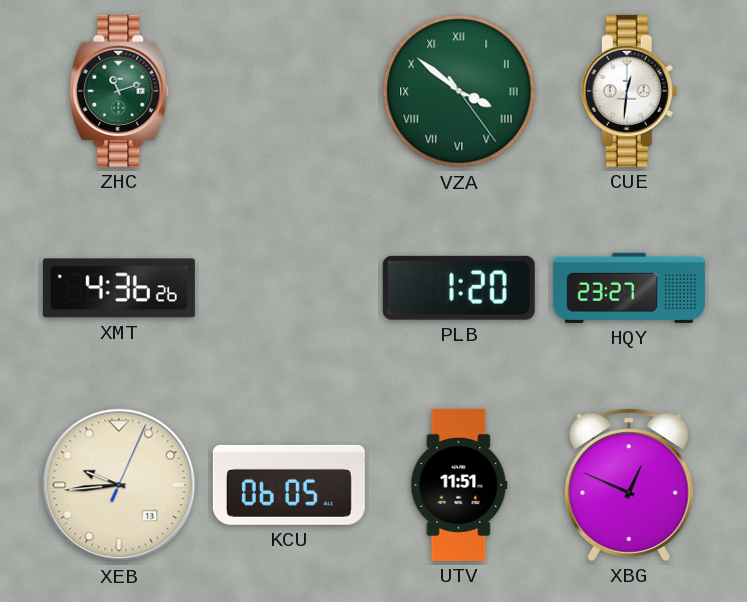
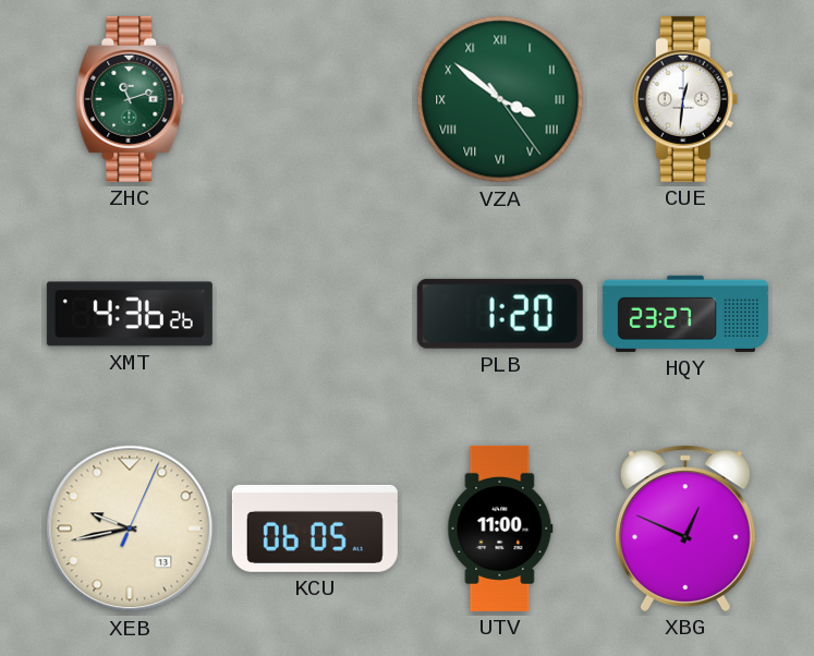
XEB: 9:44 -> 9:43 (130, 529)
UTV: 11:51 -> 11:00 (500, 529)
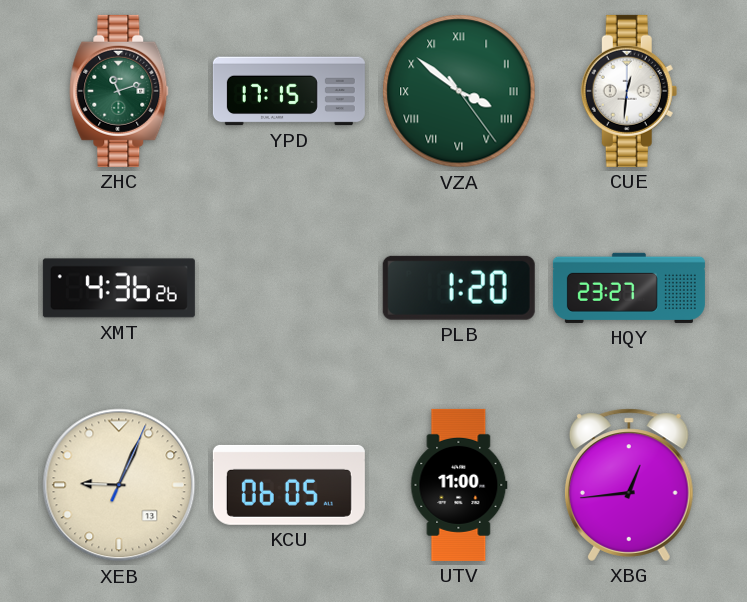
YPD: none -> 17:15 (289, 91)
XEB: 9:43 -> 9:04 (119, 485)
XBG: 12:49 -> 12:44 (629, 485)
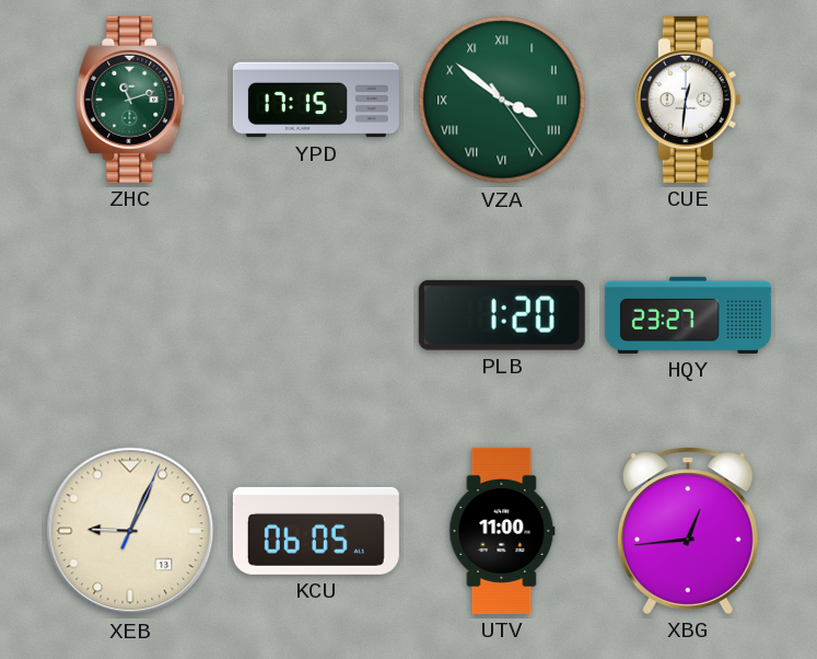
XMT: 4:36 -> none (119, 288)
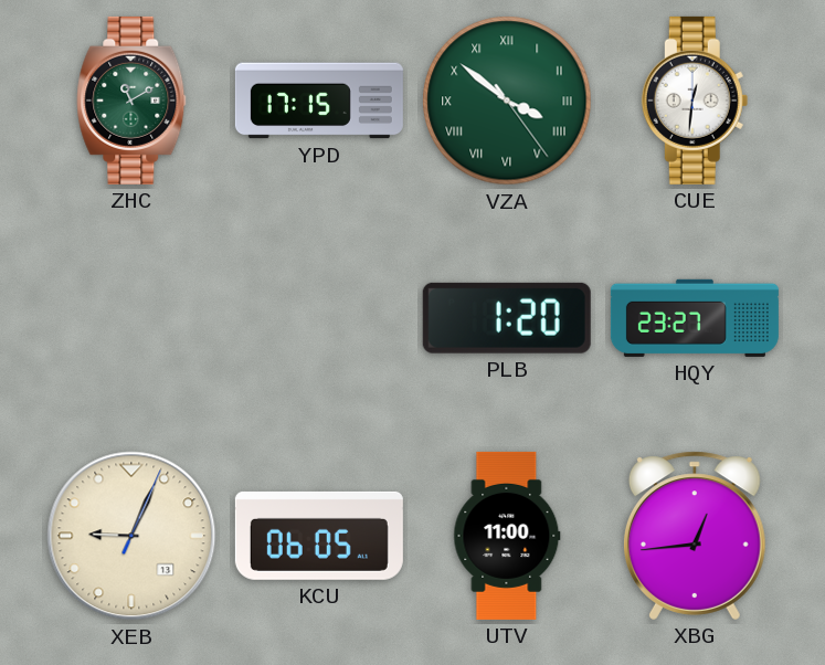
ZHC: 11:12 -> 11:10 (131, 101)
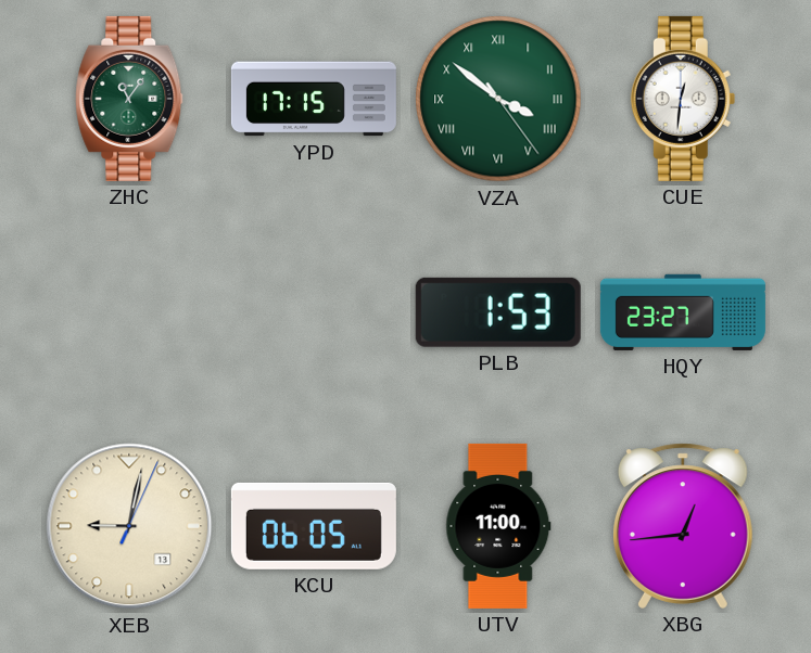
ZHC: 11:10 -> 11:06 (129, 99)
PLB: 1:20 -> 1:53 (498, 312)
XEB: 9:04 -> 9:02 (129, 526)
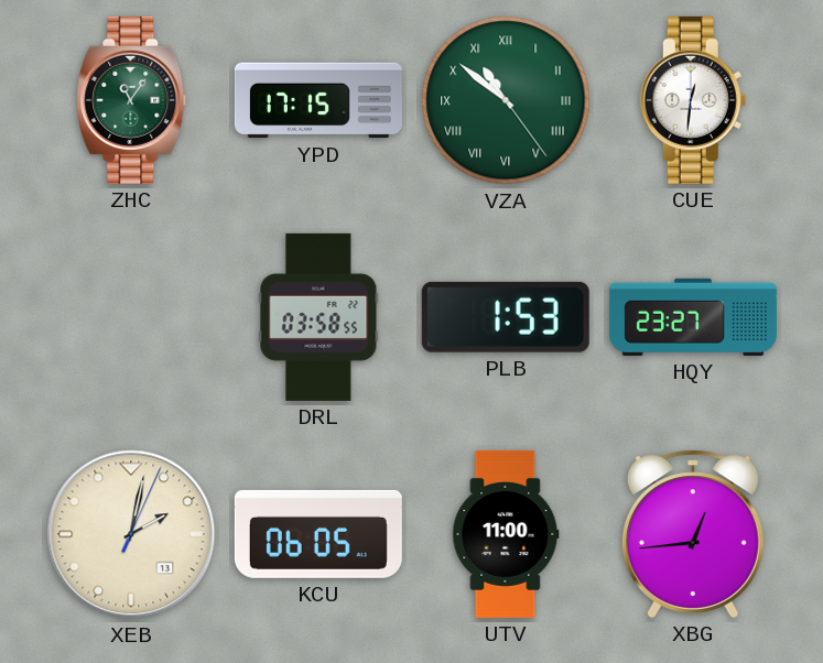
VZA: 3:51 -> 10:51 (506, 100)
DRL: none -> 03:58 (318, 317)
XEB: 9:02 -> 2:02 (131, 534)
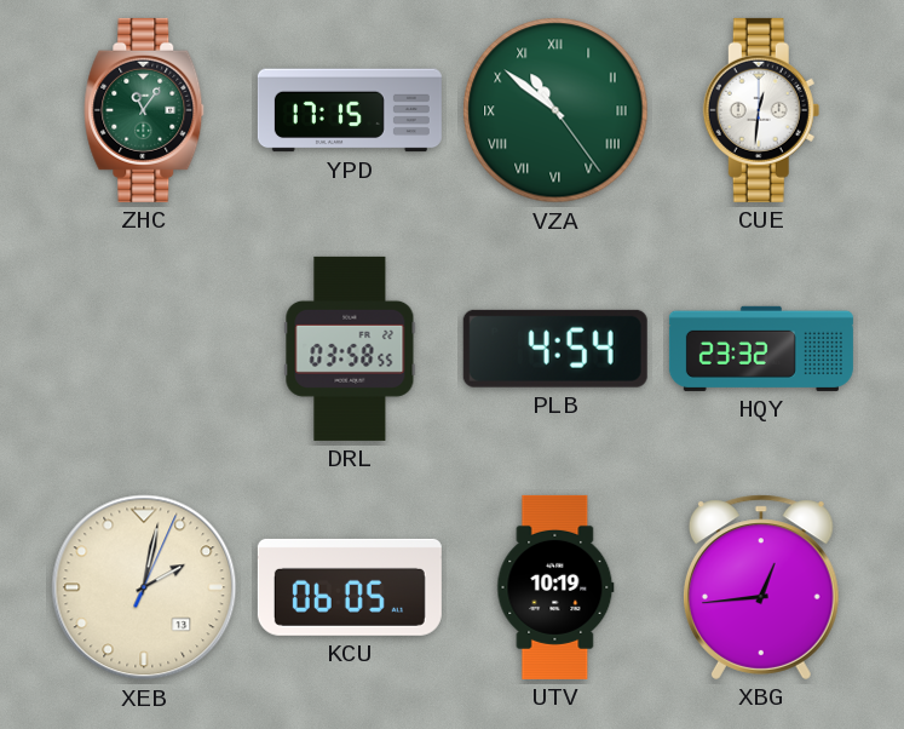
PLB: 1:53 -> 4:54 (555, 349)
HQY: 23:27 -> 23:32 (761, 349)
UTV: 11:00 -> 10:19 (555, 587)
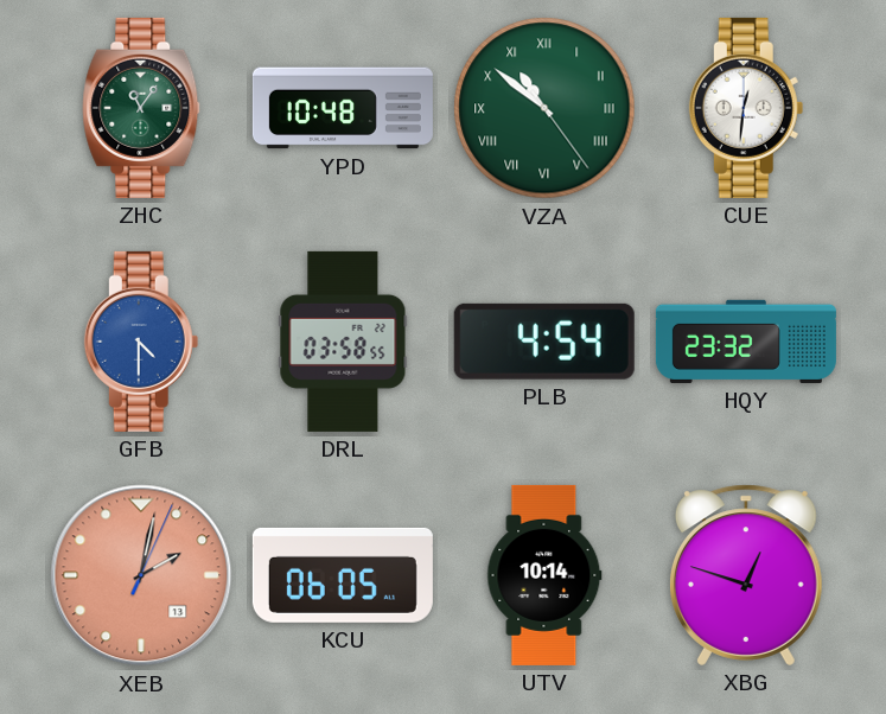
YPD: 17:15 -> 10:48 (343, 108)
GFB: none -> 4:30 (141, 342)
XEB dial: cream -> salmon (141, 575)
UTV: 10:19 -> 10:14 (544, 575)
XBG: 12:44 -> 12:48 (746, 575)
